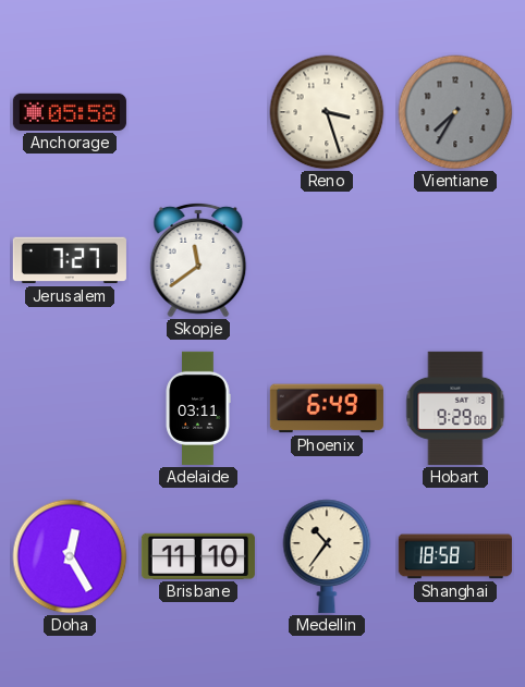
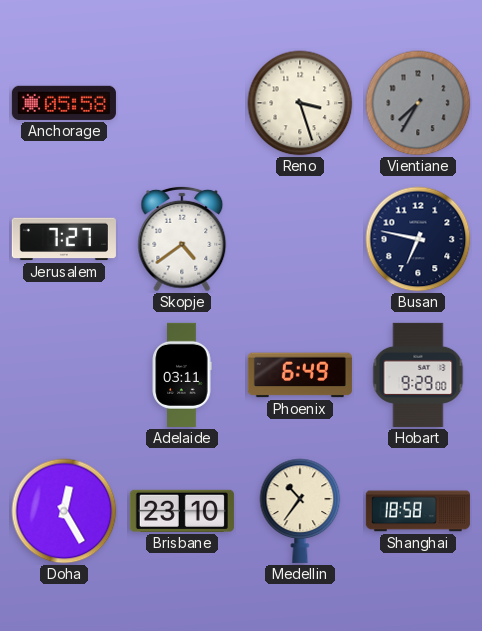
Skopje: 11:39 -> 4:39 (182, 239)
Busan: none -> 6:47 (418, 239)
Brisbane: 11:10 -> 23:10 (182, 511)
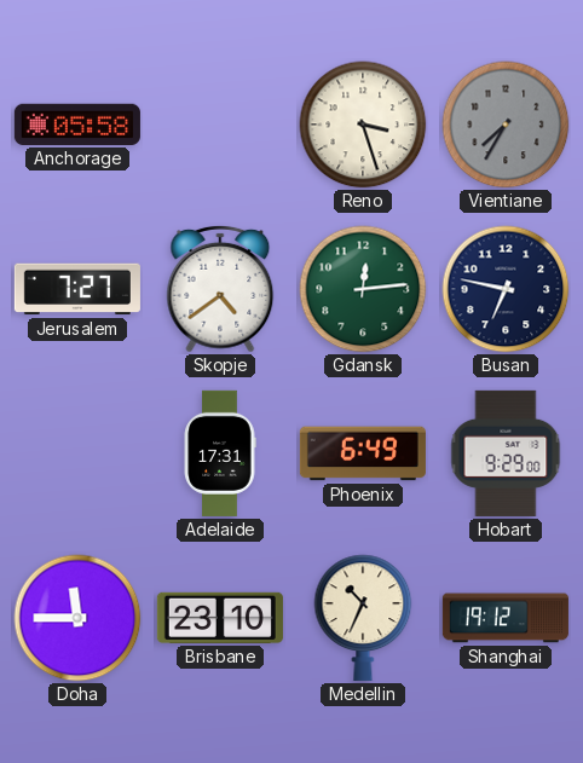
Gdansk: none -> 12:14 (363, 289)
Adelaide: 03:11 -> 17:31 (220, 453)
Doha: 12:25 -> 11:45 (77, 618)
Medellin: 10:36 -> 10:34 (363, 618)
Shanghai: 18:58 -> 19:12 (506, 618)
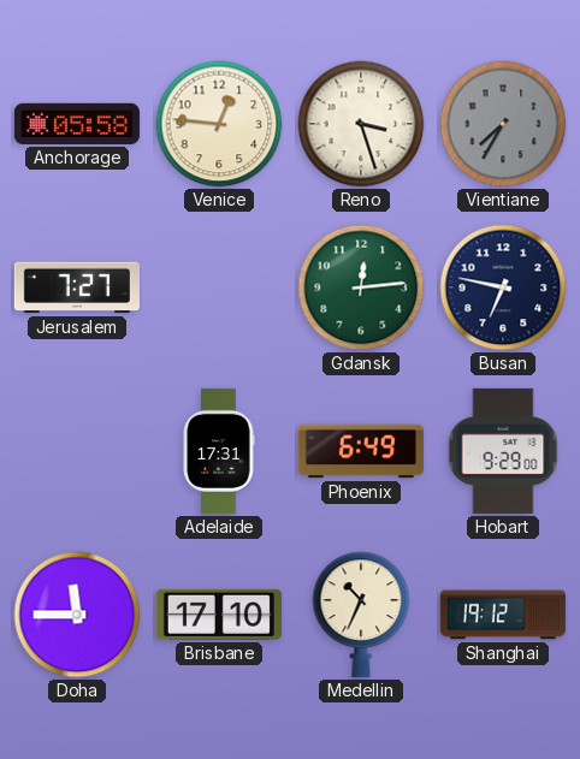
Venice: none -> 12:46 (219, 124)
Skopje: 4:39 -> none (220, 289)
Brisbane: 23:10 -> 17:10 (219, 615)
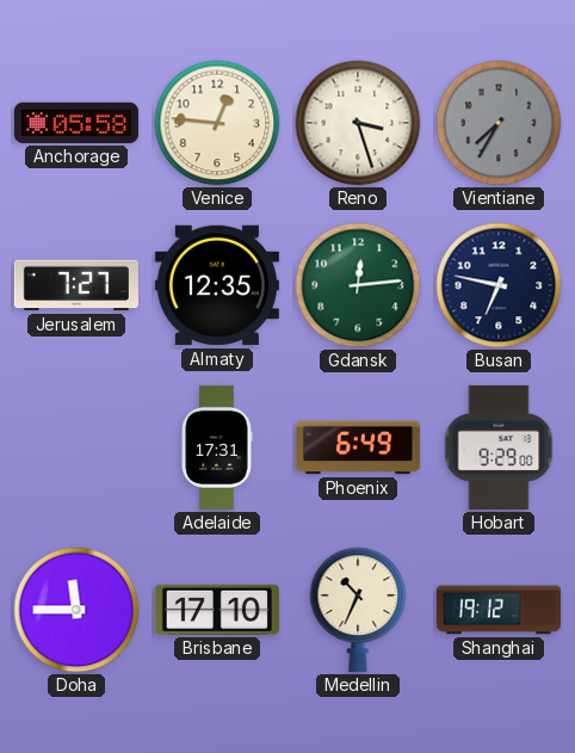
Almaty: none -> 12:35 (217, 285)
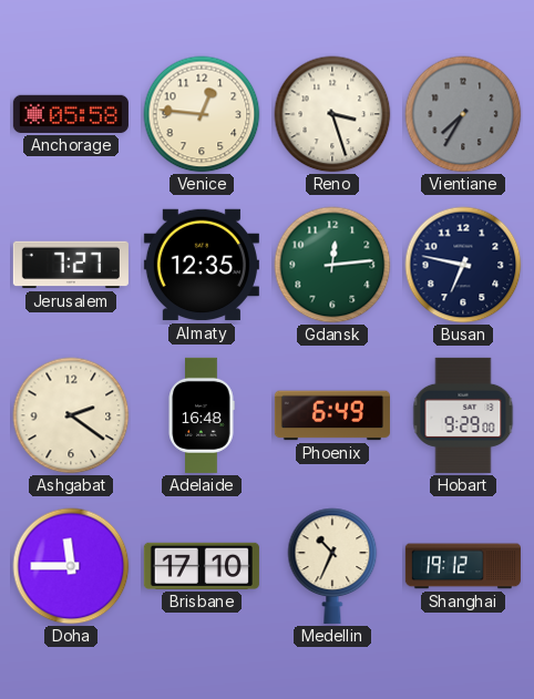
Ashgabat: none -> 2:21 (71, 415)
Adelaide: 17:31 -> 16:48 (202, 415)
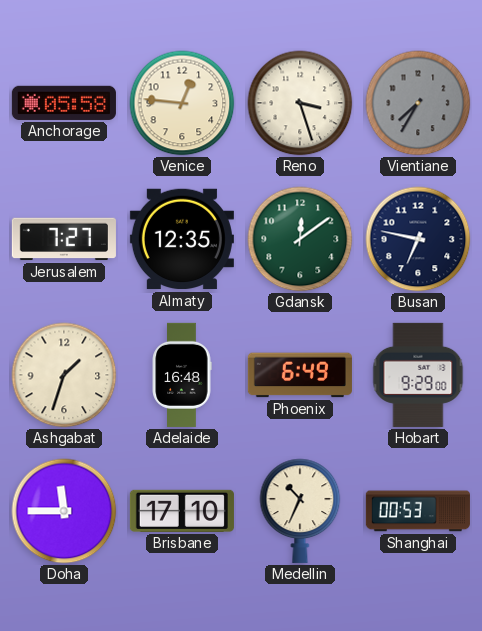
Gdansk: 12:14 -> 12:09 (300, 239)
Ashgabat: 2:21 -> 1:33 (64, 375)
Shanghai: 19:12 -> 00:53 (418, 511)
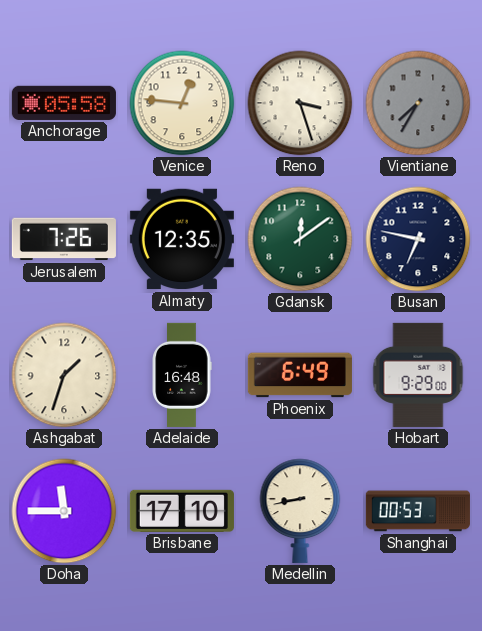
Jerusalem: 7:27 -> 7:26 (64, 239)
Medellin: 10:34 -> 8:43 (300, 511)
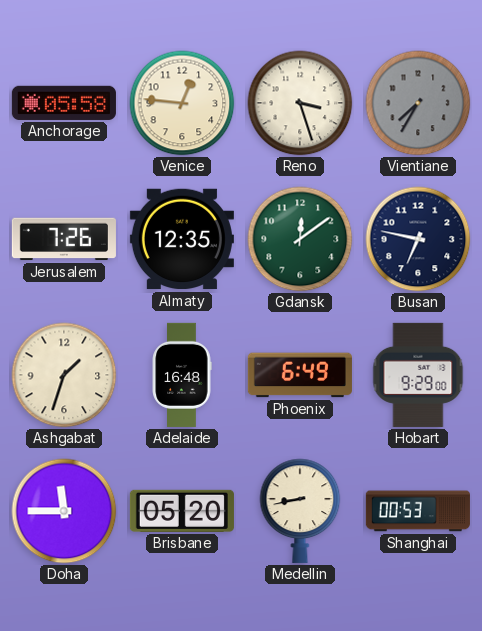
Brisbane: 17:10 -> 05:20 (182, 511)
